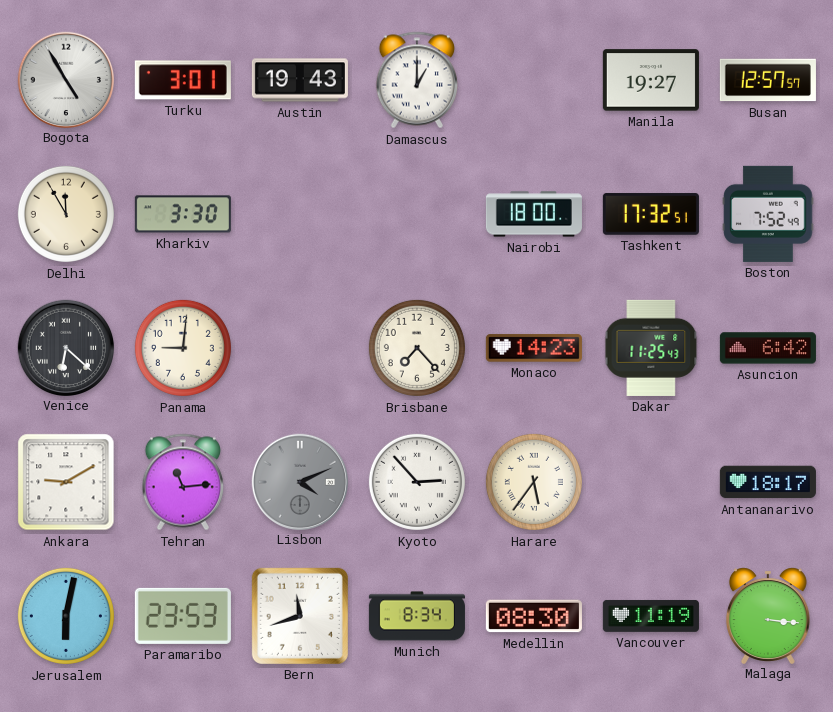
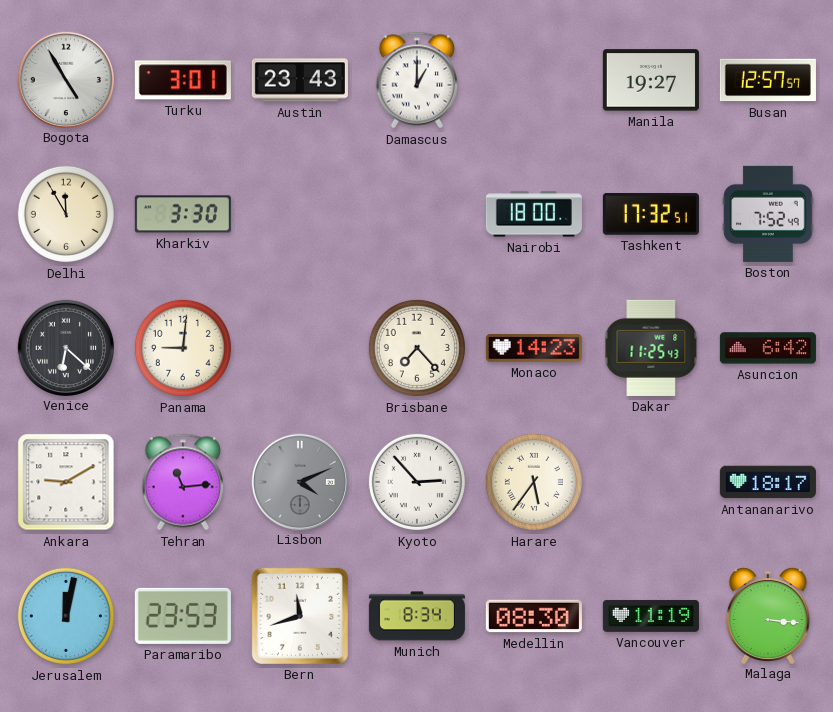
Austin: 19:43 -> 23:43 (300, 80)
Jerusalem: 6:02 -> 12:02 (66, 616)
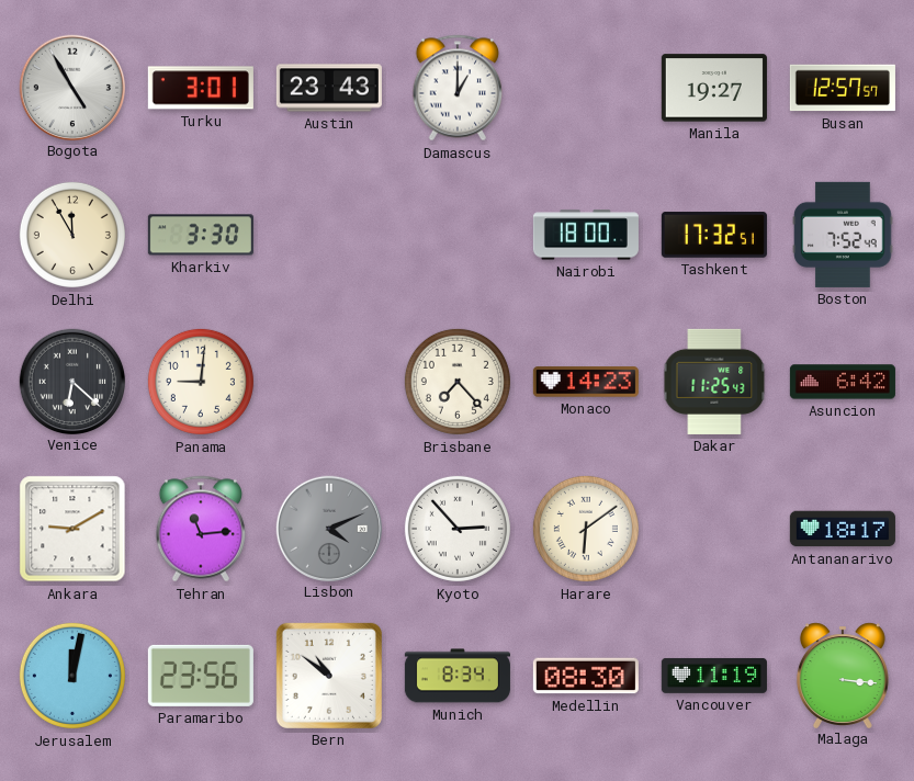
Harare: 5:36 -> 6:09 (586, 529)
Paramaribo: 23:53 -> 23:56 (201, 676)
Bern: 11:42 -> 10:51 (329, 676)
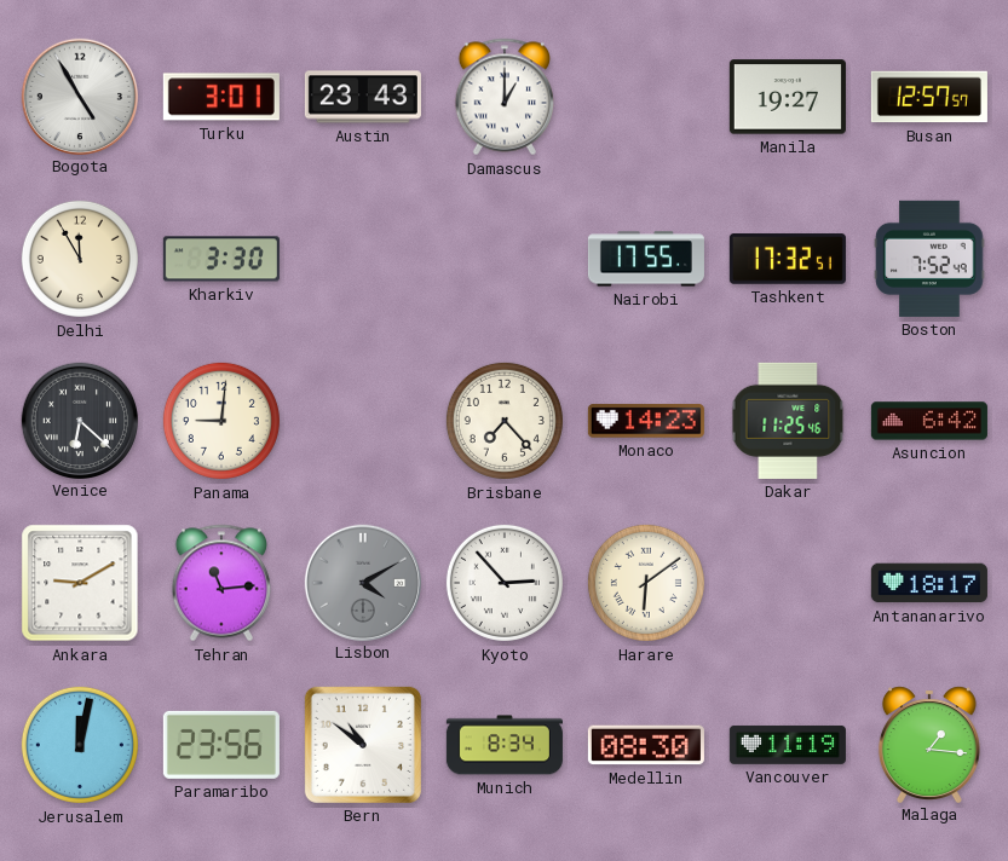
Nairobi: 18:00 -> 17:55 (646, 259)
Dakar: 11:25:43 -> 11:25:46 (788, 421)
Lisbon: 4:11 -> 4:10 (362, 582)
Malaga: 3:16 -> 1:16 (929, 744)
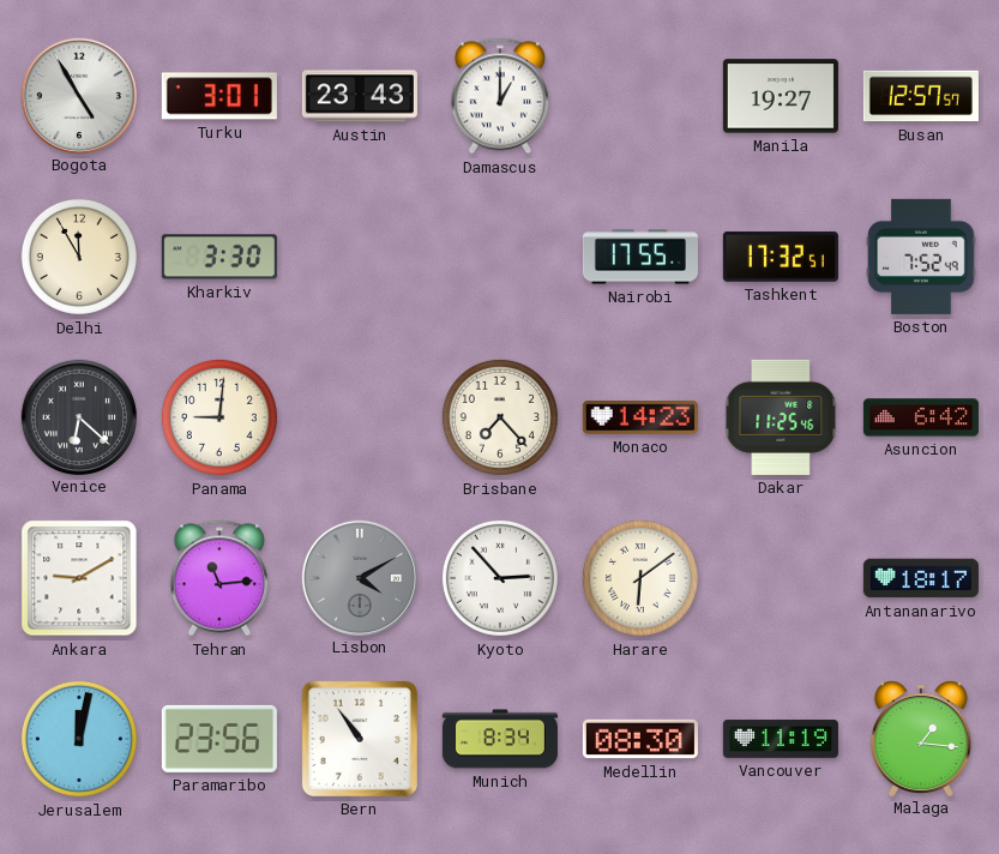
Bern: 10:51 -> 10:54 (360, 739)
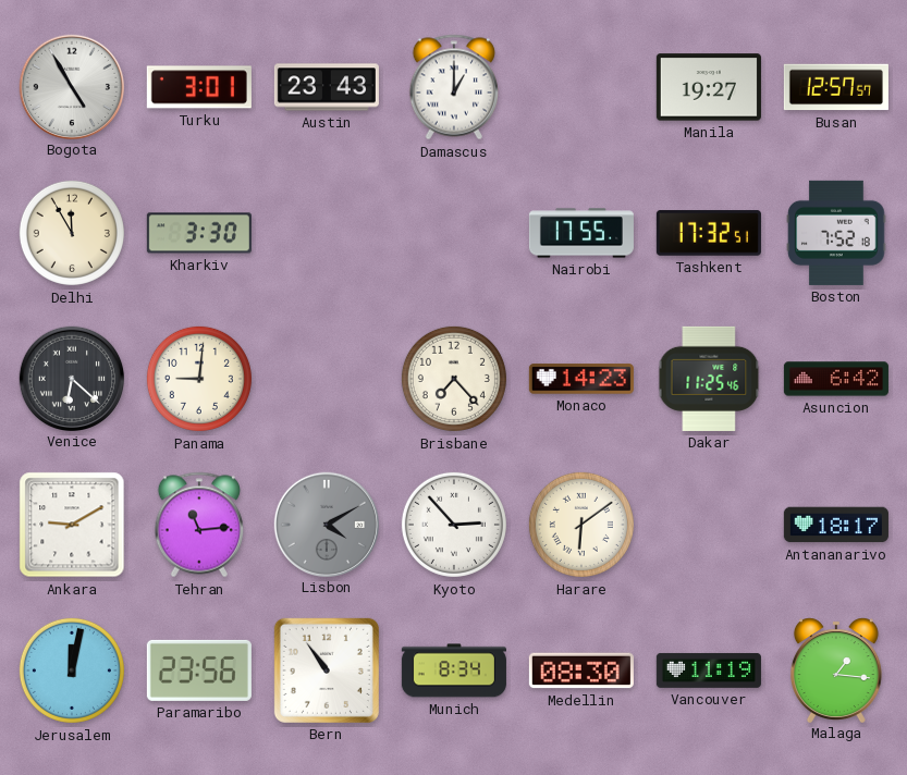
Boston: 7:52:49 -> 7:52:18 (836, 233)
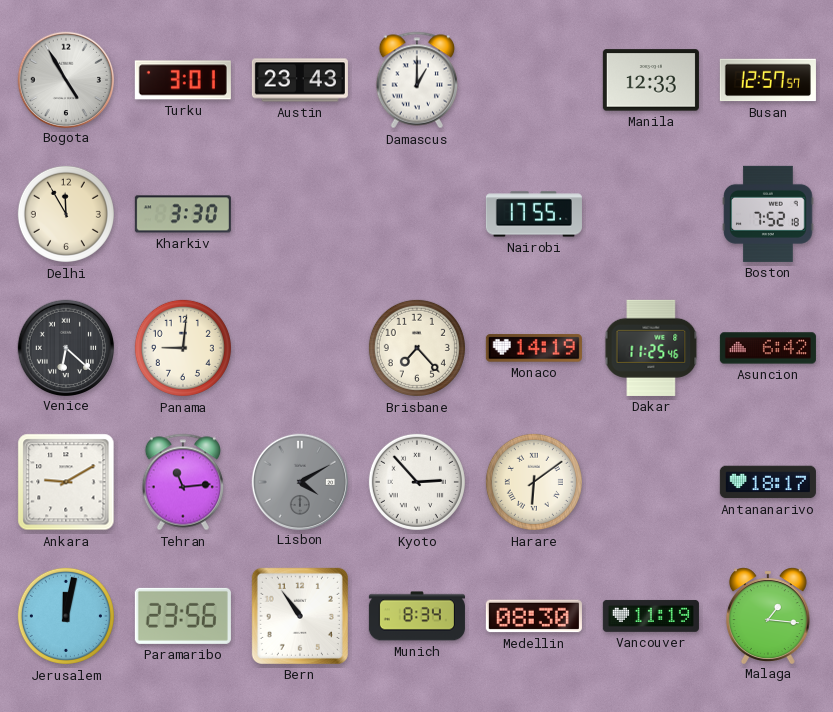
Manila: 19:27 -> 12:33 (651, 80)
Tashkent: 17:32 -> none (709, 233)
Monaco: 14:23 -> 14:19 (534, 348)
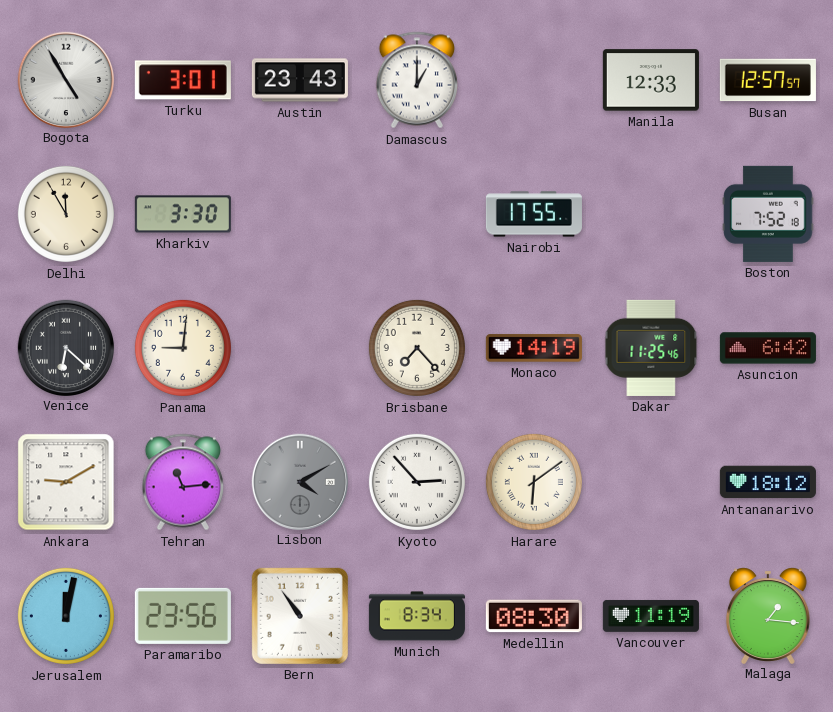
Antananarivo: 18:17 -> 18:12 (768, 482)
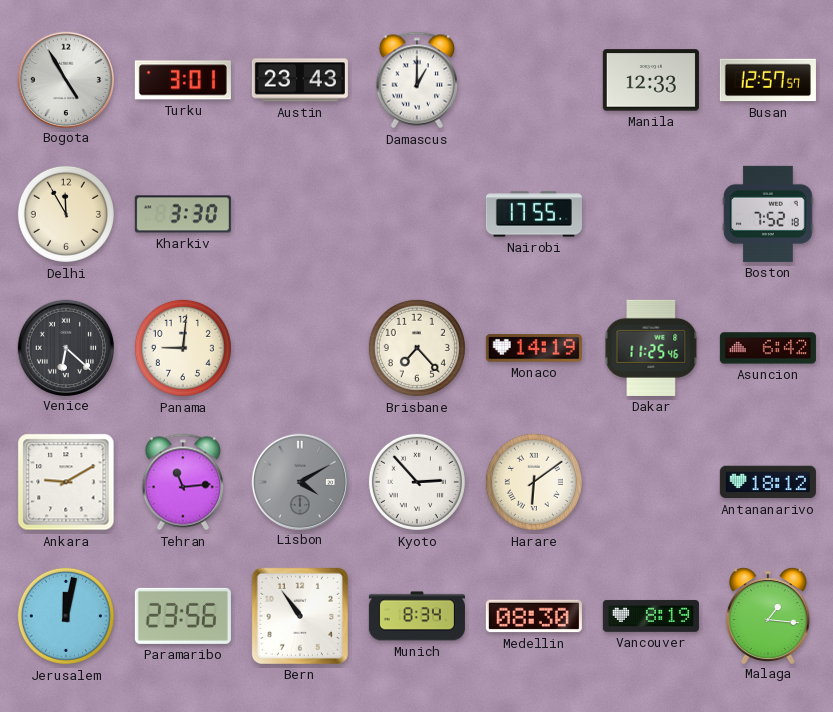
Vancouver: 11:19 -> 8:19 (651, 616)
